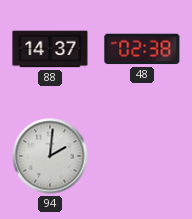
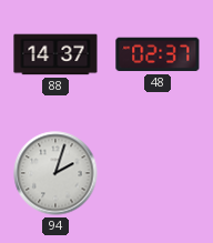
48: 02:38 -> 02:37 (158, 54)
94: 2:01 -> 2:03 (55, 173)
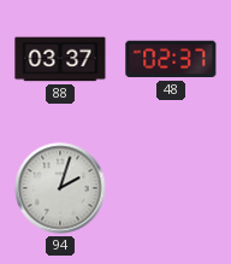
88: 14:37 -> 03:37 (60, 59)
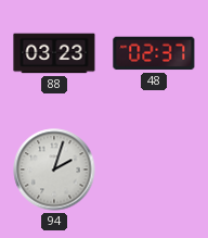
88: 03:37 -> 03:23 (54, 53)
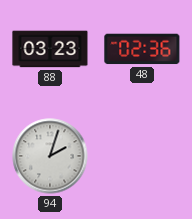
48: 02:37 -> 02:36 (142, 49)
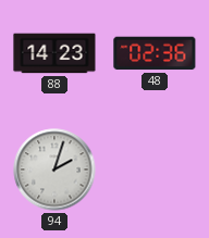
88: 03:23 -> 14:23 (54, 53)
